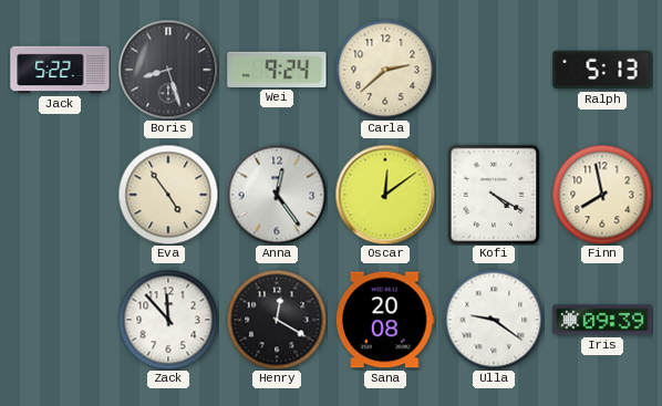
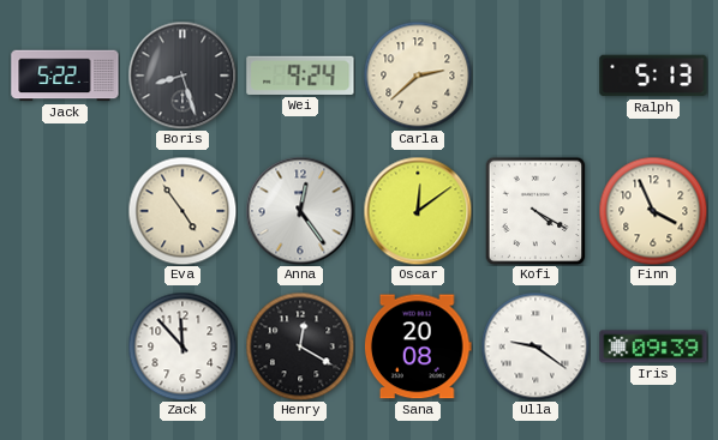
Finn: 7:58 -> 3:56 (653, 211)
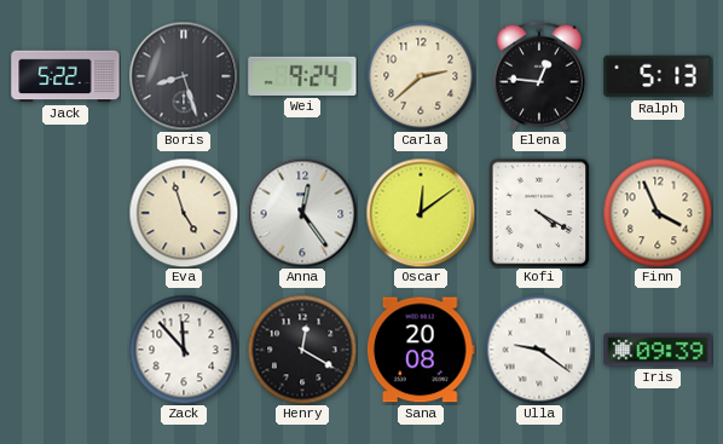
Elena: none -> 12:46 (539, 76)
Eva: 4:54 -> 4:57 (184, 213)
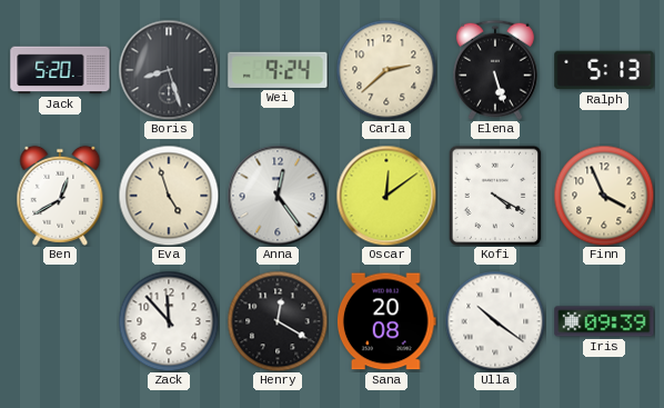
Jack: 5:22 -> 5:20 (60, 70)
Elena: 12:46 -> 5:27 (495, 70)
Ben: none -> 12:40 (60, 196)
Ulla: 9:21 -> 10:21 (495, 321)
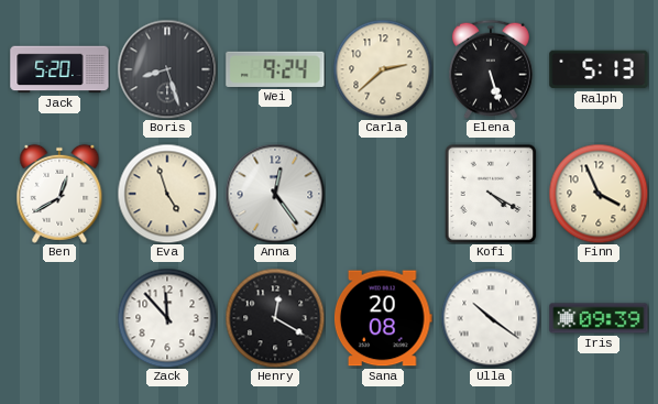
Oscar: 12:09 -> none (386, 196)
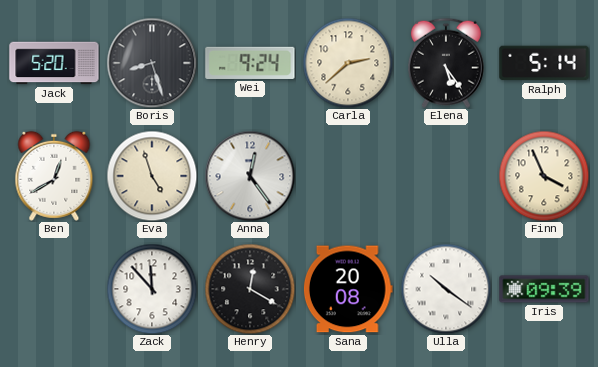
Elena: 5:27 -> 5:24 (446, 63)
Ralph: 5:13 -> 5:14 (544, 63)
Kofi: 4:20 -> none (491, 194)
